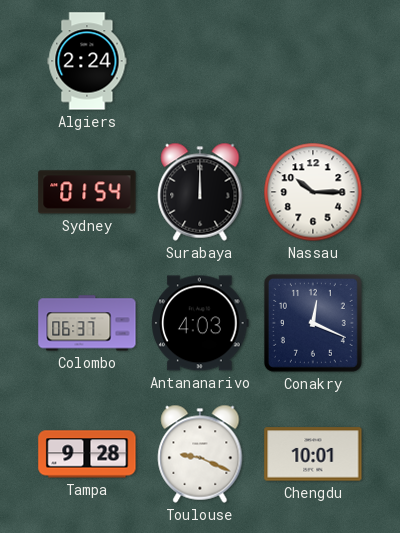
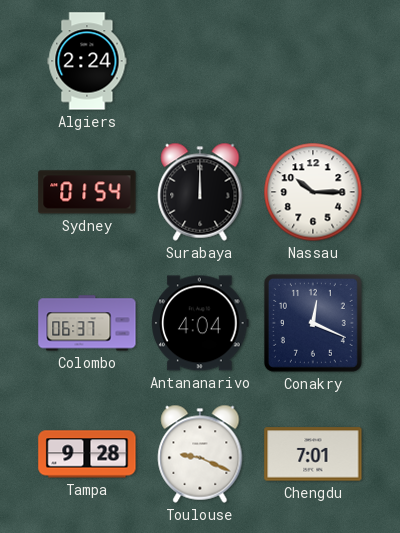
Antananarivo: 4:03 -> 4:04 (200, 323)
Chengdu: 10:01 -> 7:01 (313, 454)
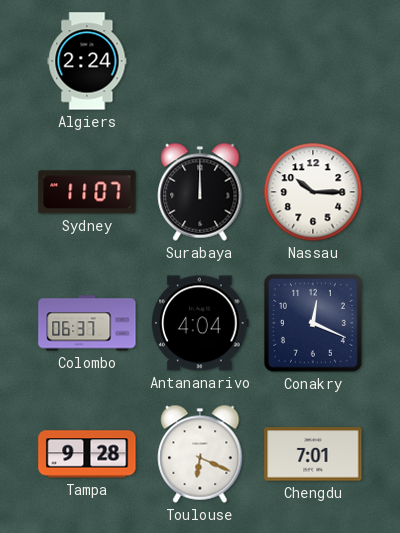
Sydney: 01:54 -> 11:07 (87, 192)
Toulouse: 9:19 -> 6:19 (200, 454)
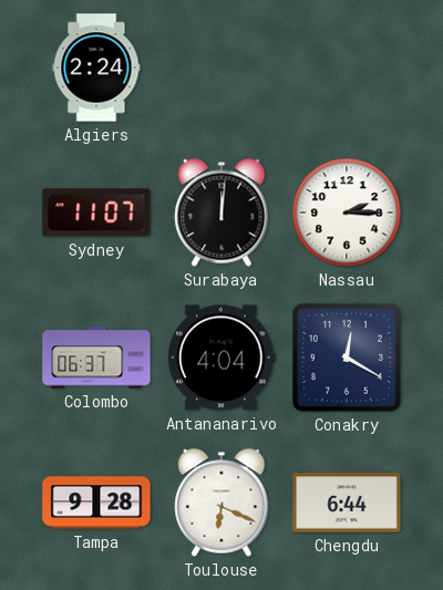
Surabaya: 12:00 -> 12:01 (221, 213)
Nassau: 10:15 -> 2:15 (347, 213)
Conakry: 12:19 -> 12:20 (347, 358)
Chengdu: 7:01 -> 6:44 (347, 503)
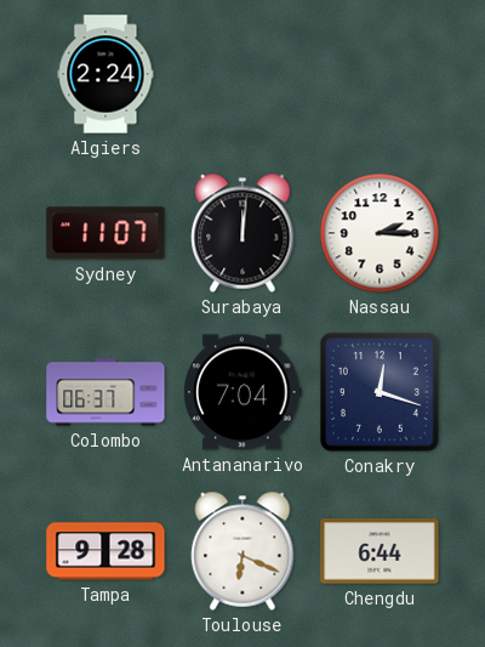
Antananarivo: 4:04 -> 7:04 (242, 392)
Conakry: 12:20 -> 12:18 (380, 392)
